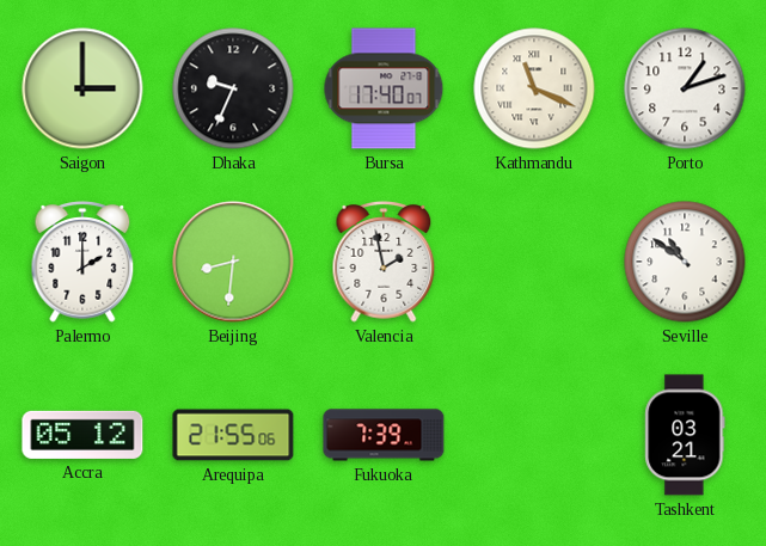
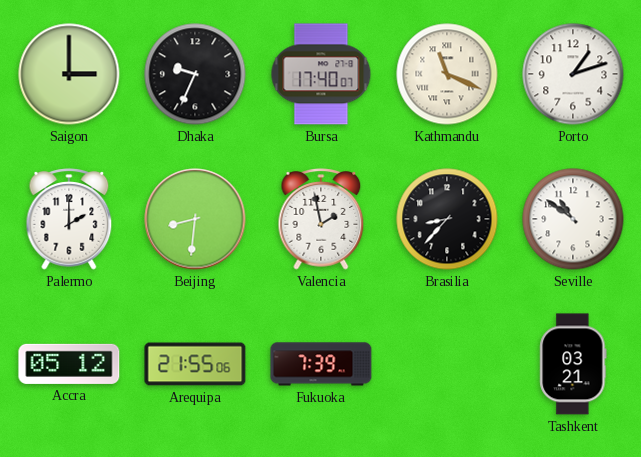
Brasilia: none -> 8:37 (447, 219)
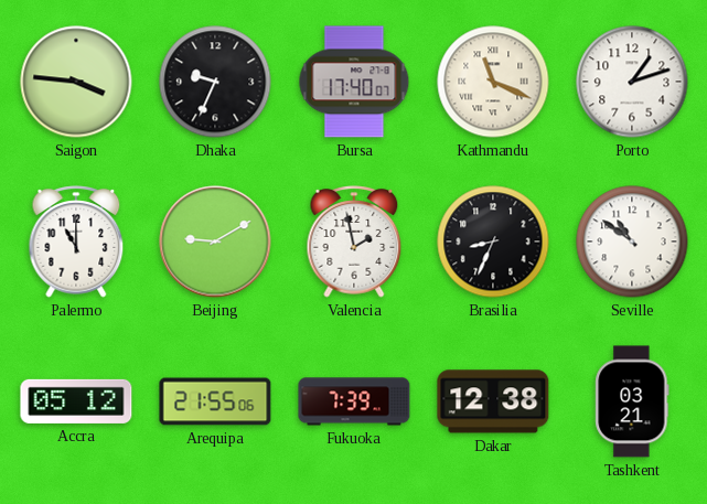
Saigon: 3:00 -> 3:46 (76, 82)
Palermo: 2:00 -> 11:00 (76, 242)
Beijing: 8:31 -> 9:10 (215, 242)
Brasilia: 8:37 -> 8:34 (493, 242)
Dakar: none -> 12:38 (493, 401)
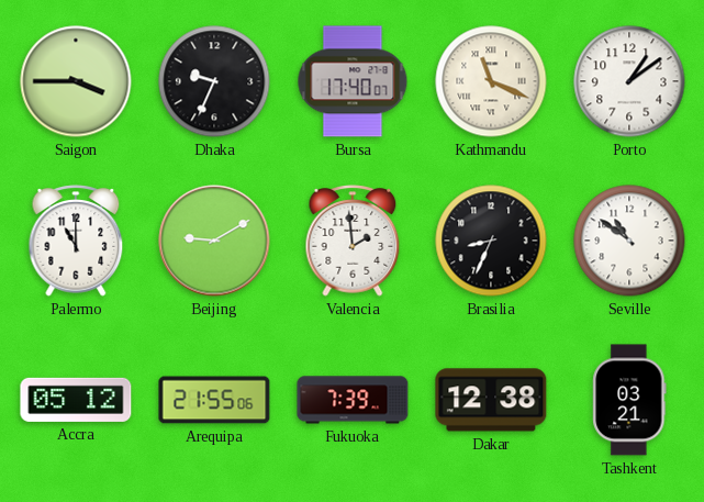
Saigon: 3:46 -> 3:45 (76, 81)
Porto: 1:12 -> 1:09 (629, 81)
Valencia: 1:58 -> 1:59 (353, 241)
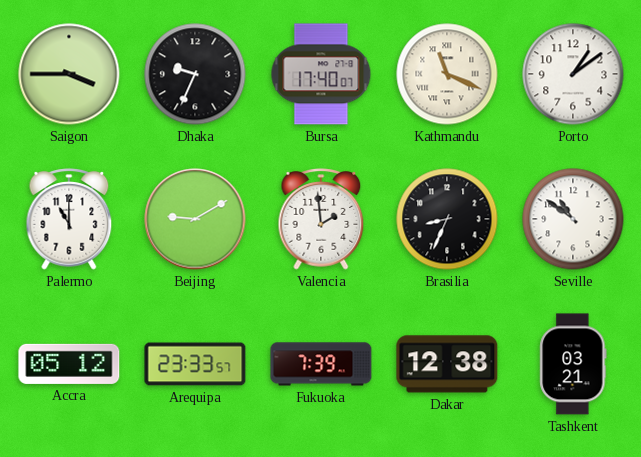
Arequipa: 21:55 -> 23:33 (195, 364)
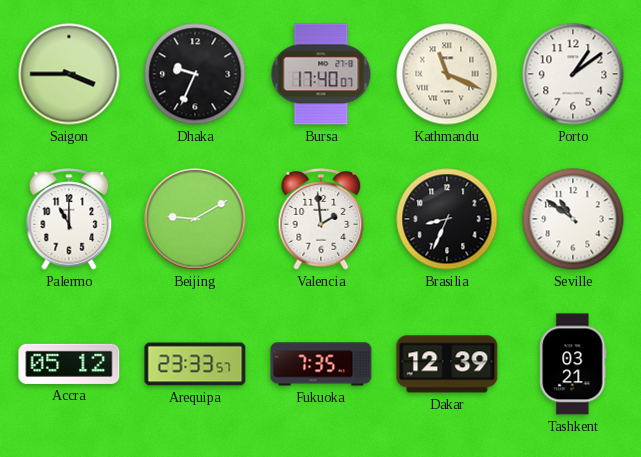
Fukuoka: 7:39 -> 7:35 (321, 364)
Dakar: 12:38 -> 12:39 (447, 364)
